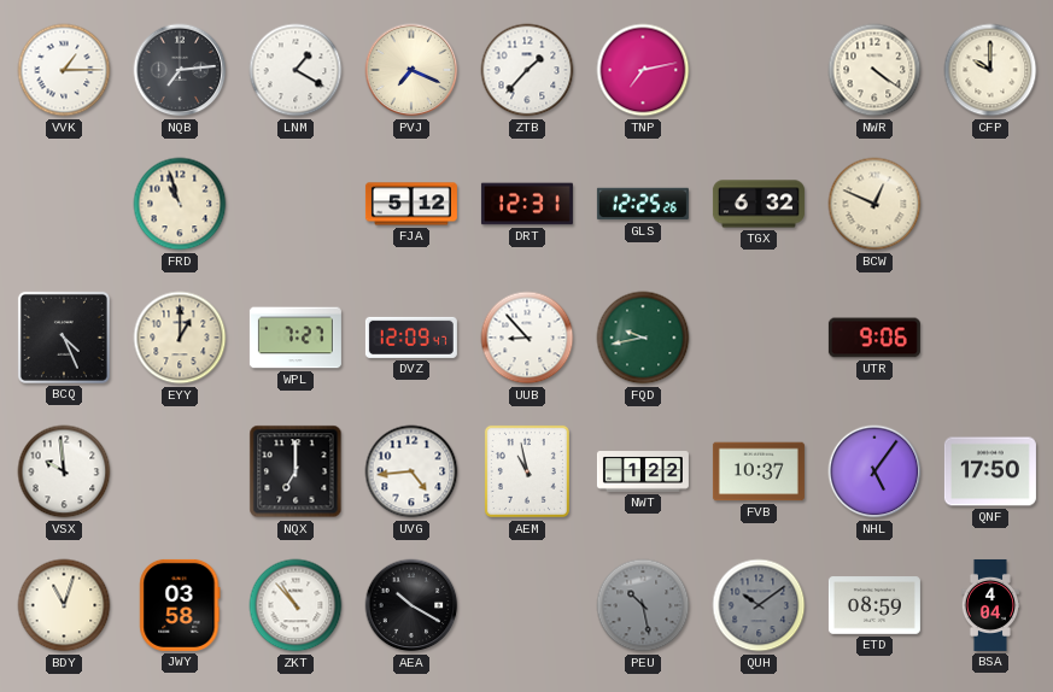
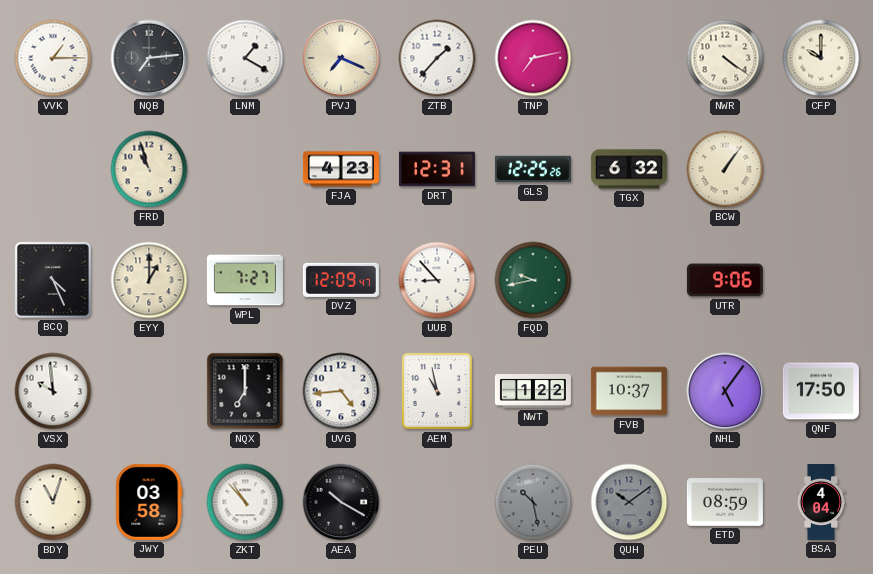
FJA: 5:12 -> 4:23 (341, 169)
BCW: 12:49 -> 1:06 (725, 169)
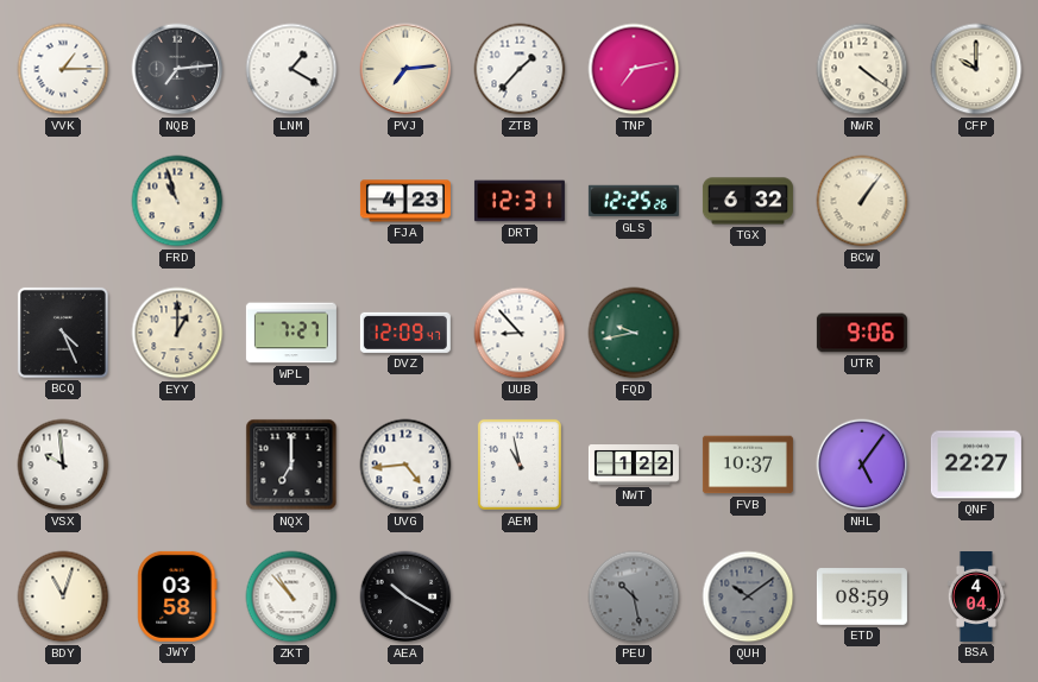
PVJ: 7:19 -> 7:14 (405, 69)
QNF: 17:50 -> 22:27 (976, 465)
